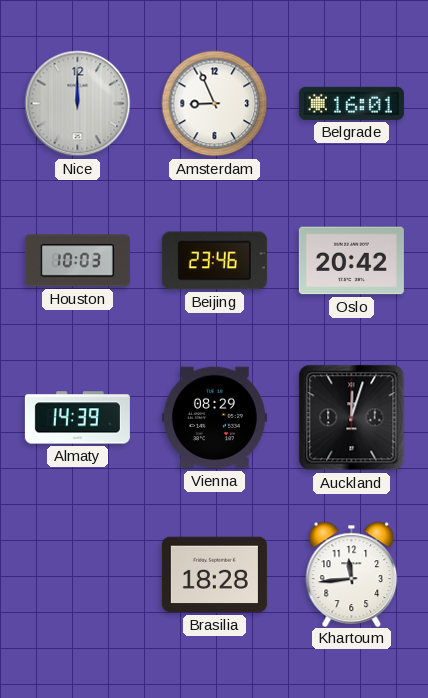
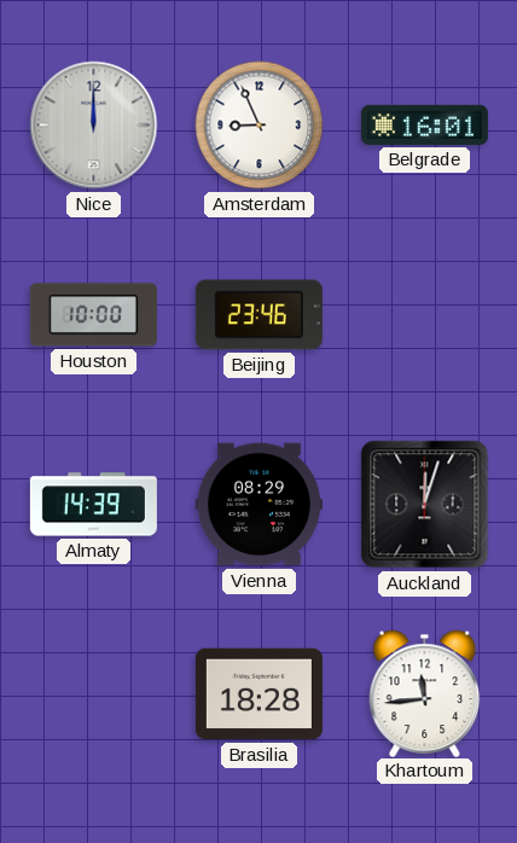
Houston: 10:03 -> 10:00 (93, 315)
Oslo: 20:42 -> none (351, 261)
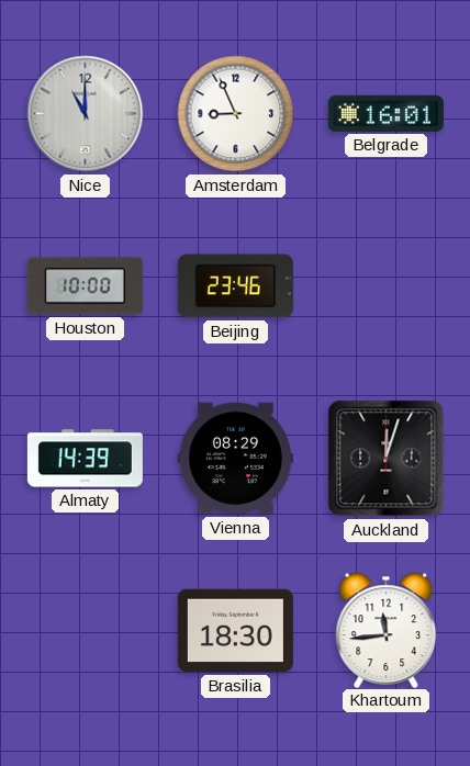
Nice: 12:00 -> 11:00 (86, 114)
Brasilia: 18:28 -> 18:30 (235, 631)
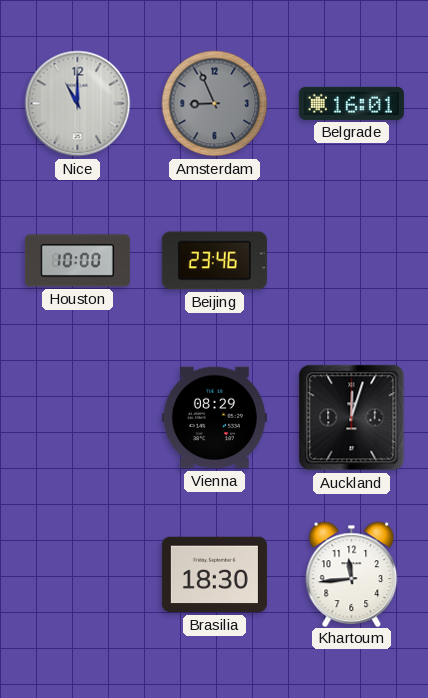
Amsterdam dial: white -> grey (215, 104)
Almaty: 14:39 -> none (85, 459)
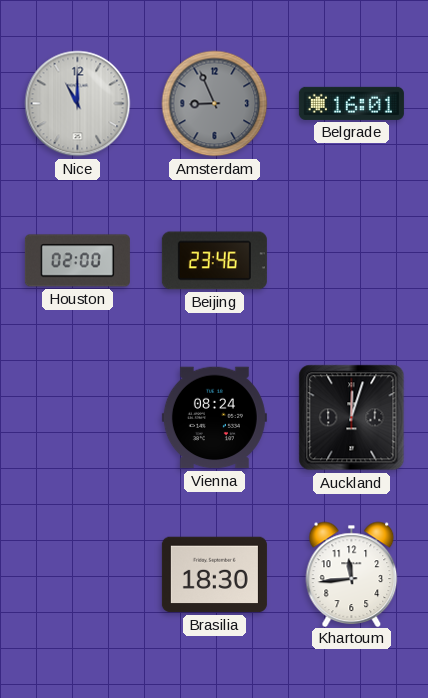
Houston: 10:00 -> 02:00 (77, 261)
Vienna: 08:29 -> 08:24 (214, 418)
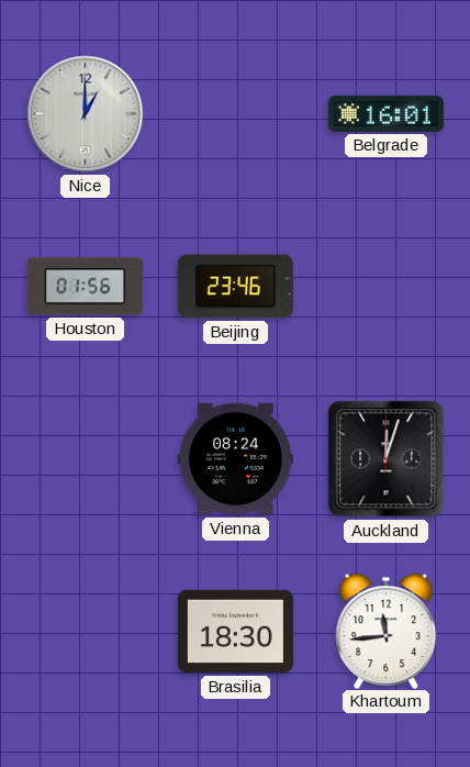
Nice: 11:00 -> 1:00 (86, 114)
Amsterdam: 8:56 -> none (215, 104)
Houston: 02:00 -> 01:56 (85, 287)
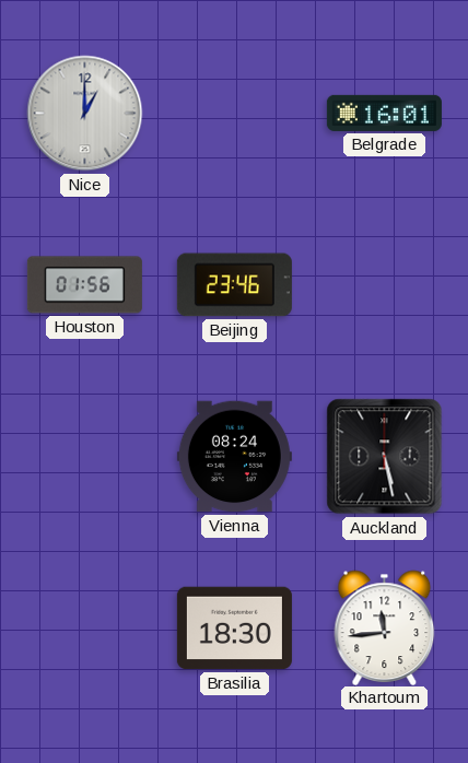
Auckland: 12:03 -> 5:28 (385, 457)
